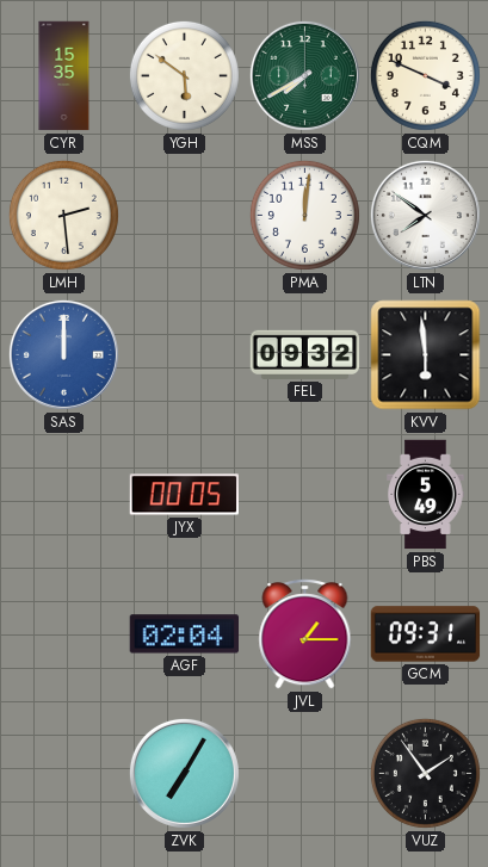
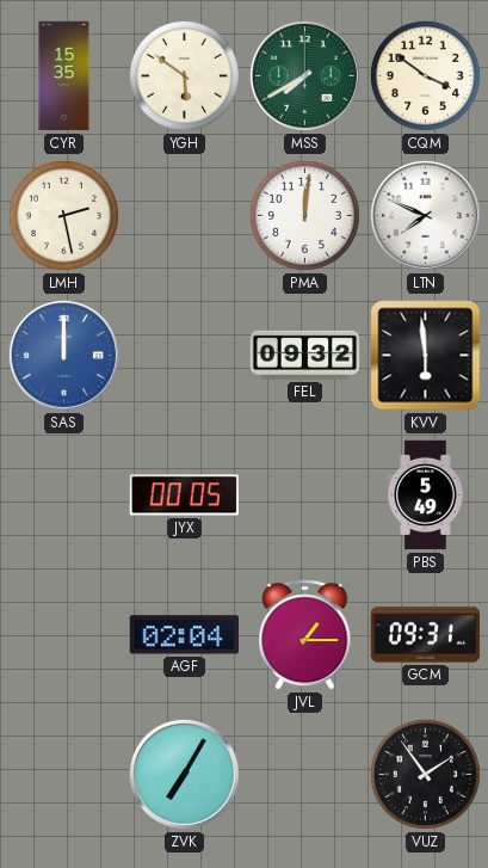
CQM: 3:49 -> 3:51 (425, 75)
LMH: 2:29 -> 2:28 (63, 215)
LTN: 7:51 -> 7:49 (425, 215)
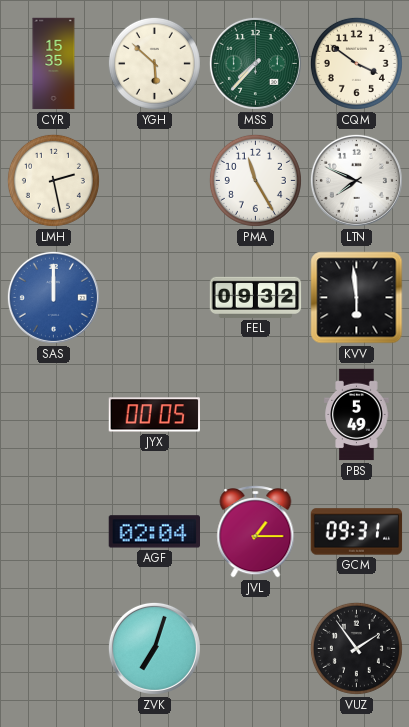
YGH: 5:51 -> 5:52 (154, 63)
MSS: 7:40 -> 7:37 (255, 63)
PMA: 12:01 -> 11:25 (255, 180)
ZVK: 7:05 -> 7:03 (154, 648)
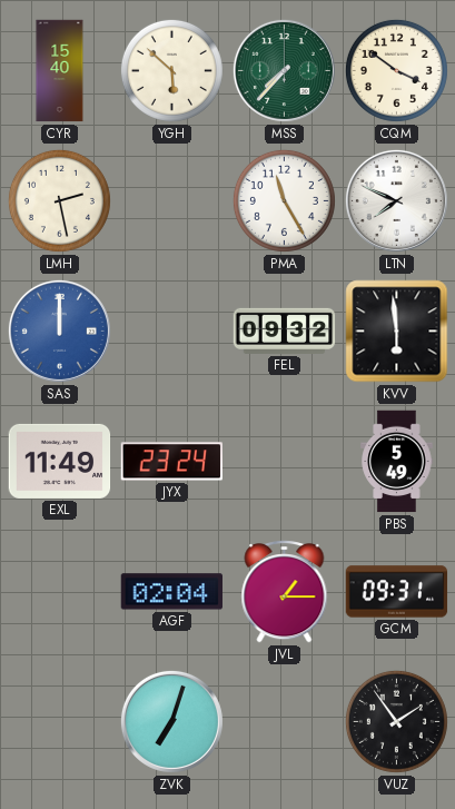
CYR: 15:35 -> 15:40 (60, 71)
EXL: none -> 11:49 (60, 461)
JYX: 00:05 -> 23:24 (171, 462)
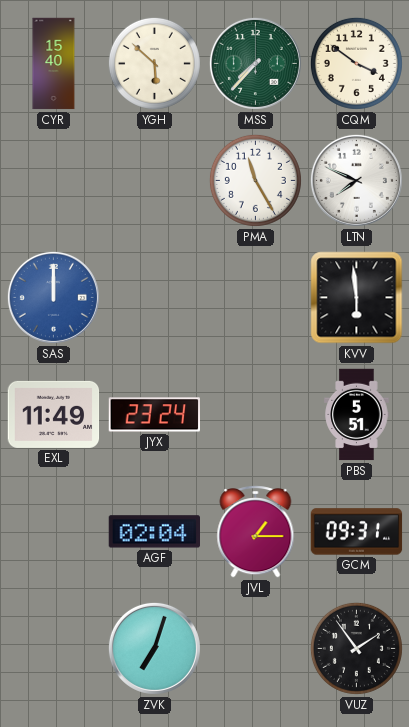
LMH: 2:28 -> none (59, 200)
FEL: 09:32 -> none (285, 330)
PBS: 5:49 -> 5:51 (357, 415)
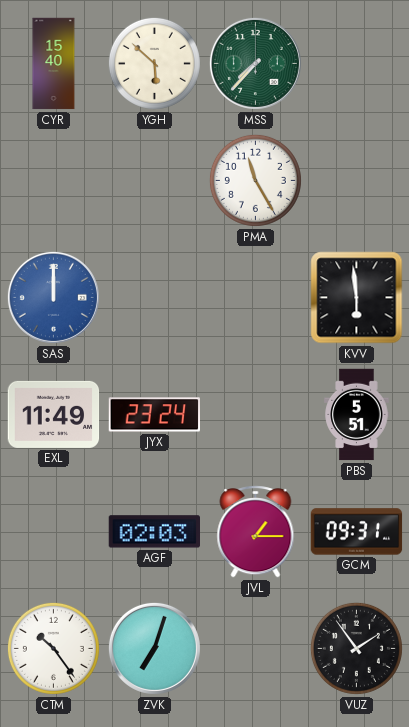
CQM: 3:51 -> none (356, 63)
LTN: 7:49 -> none (356, 180)
AGF: 02:04 -> 02:03 (154, 532)
CTM: none -> 10:24 (53, 648)
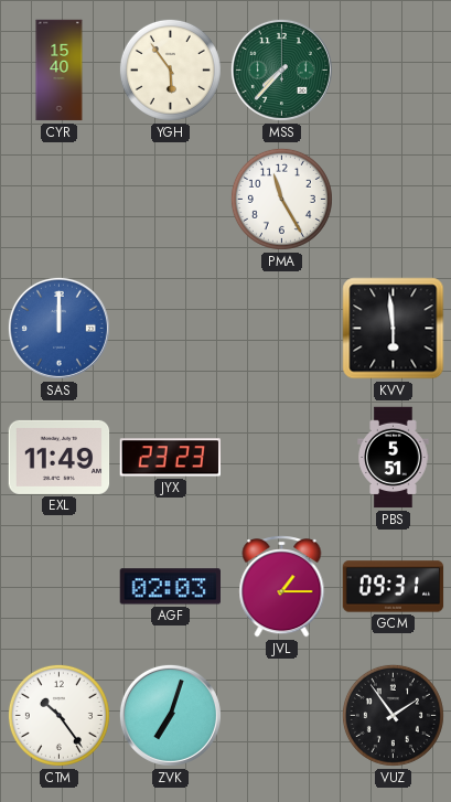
YGH: 5:52 -> 5:54 (170, 69)
JYX: 23:24 -> 23:23 (170, 458)
